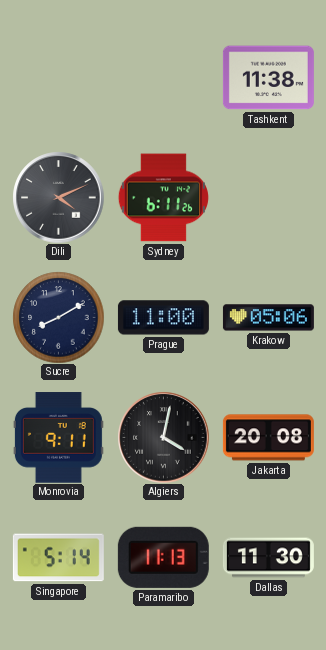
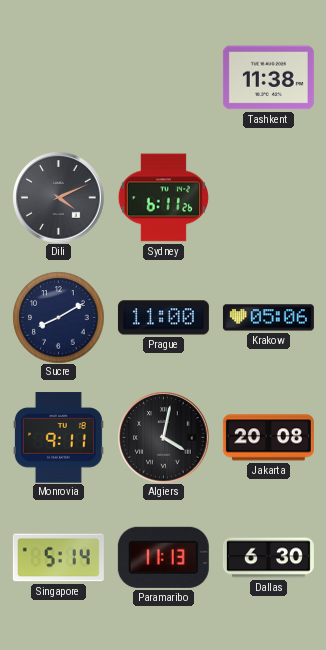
Dallas: 11:30 -> 6:30 (268, 558)
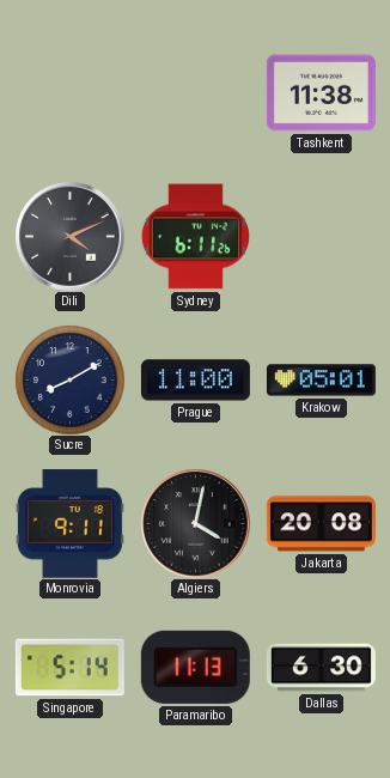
Krakow: 05:06 -> 05:01 (321, 381)
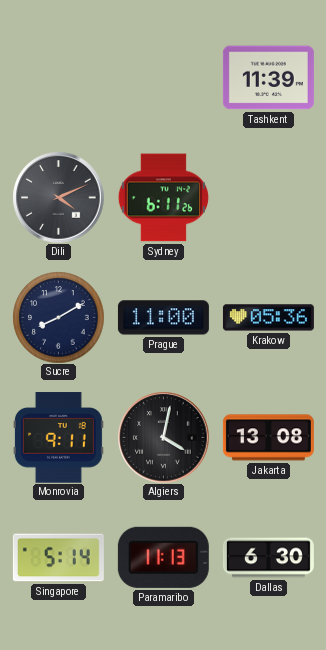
Tashkent: 11:38 -> 11:39 (268, 78)
Krakow: 05:01 -> 05:36 (268, 318)
Jakarta: 20:08 -> 13:08 (268, 438)
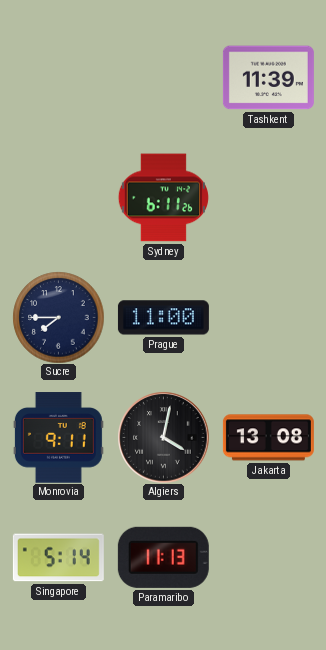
Dili: 4:11 -> none (58, 197)
Sucre: 8:10 -> 7:45 (58, 317)
Krakow: 05:36 -> none (268, 318)
Dallas: 6:30 -> none (268, 558)
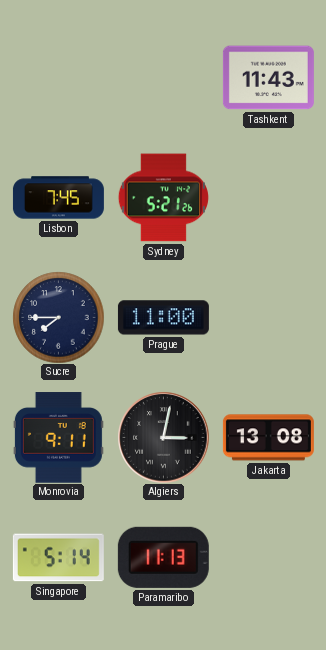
Tashkent: 11:39 -> 11:43 (268, 78)
Lisbon: none -> 7:45 (58, 198)
Sydney: 6:11 -> 5:21 (163, 198)
Algiers: 4:02 -> 3:02 (163, 437)
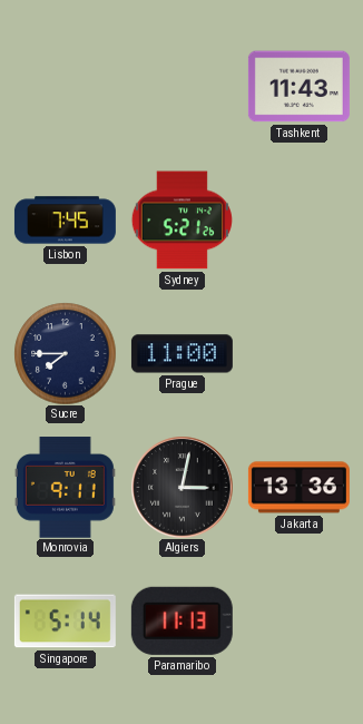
Jakarta: 13:08 -> 13:36 (298, 488)
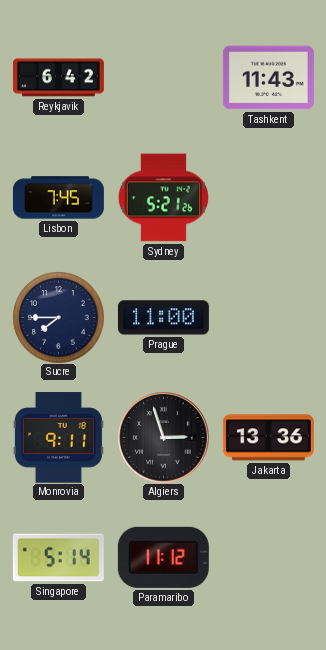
Reykjavik: none -> 6:42 (58, 78)
Algiers: 3:02 -> 2:57 (163, 437)
Paramaribo: 11:13 -> 11:12 (163, 557)
